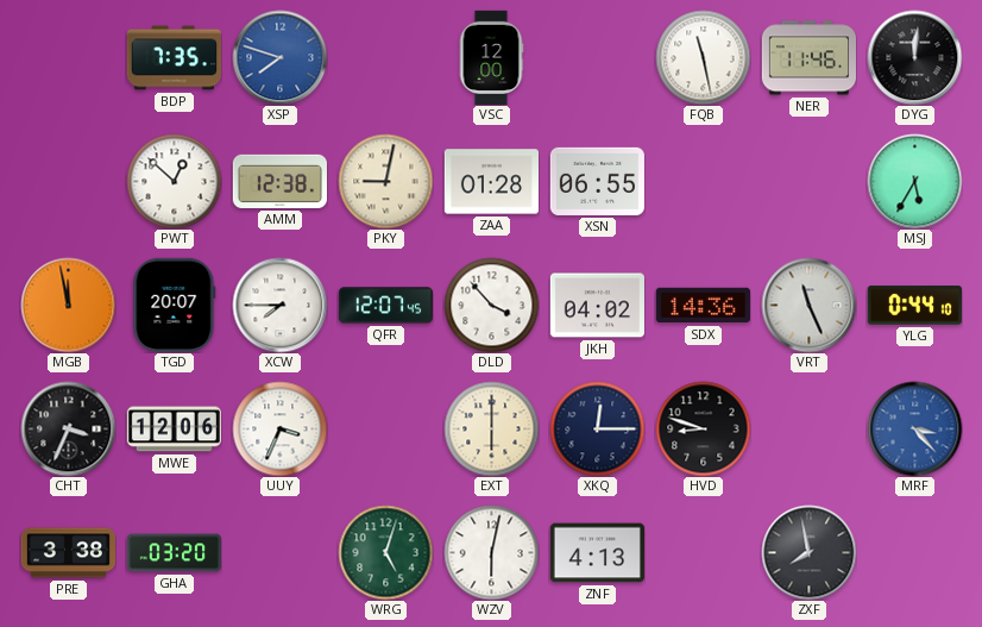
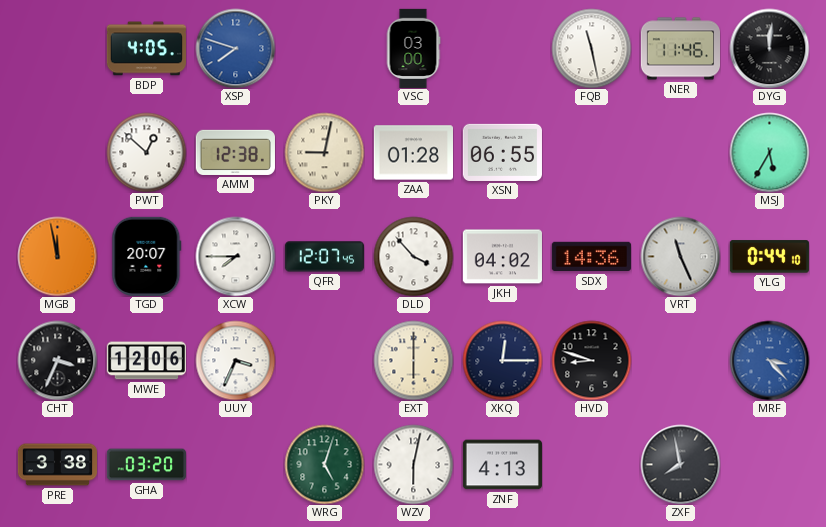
BDP: 7:35 -> 4:05 (146, 49)
VSC: 12:00 -> 03:00 (413, 48)
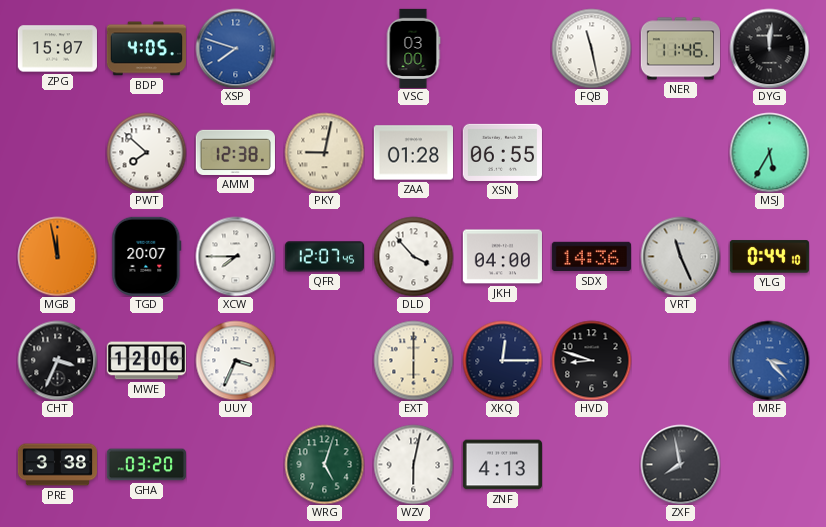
ZPG: none -> 15:07 (57, 49)
PWT: 12:52 -> 7:52 (146, 152)
JKH: 04:02 -> 04:00 (502, 257)
